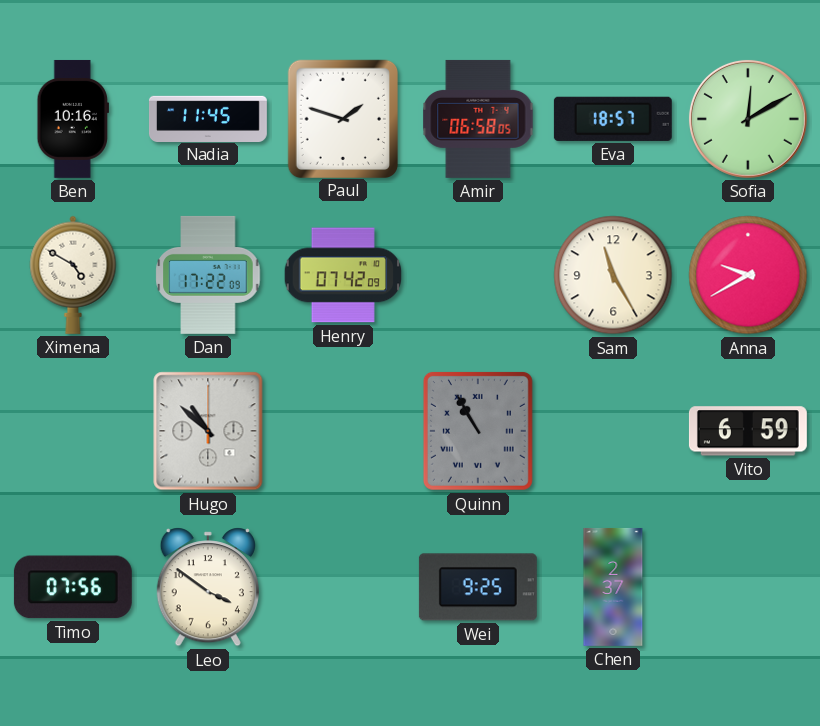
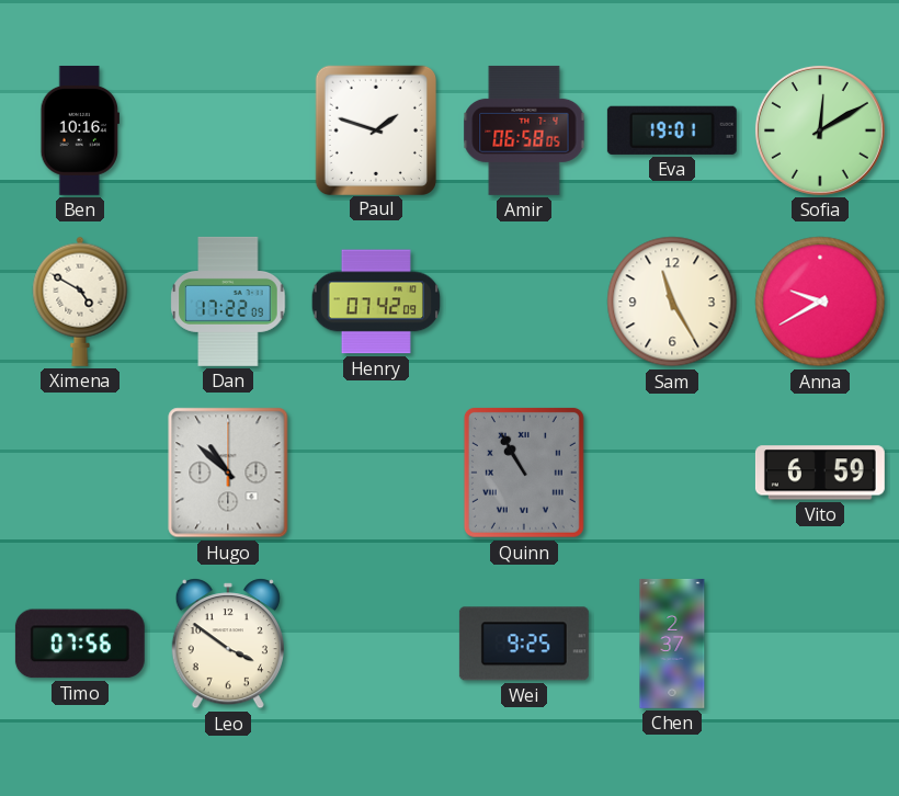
Nadia: 11:45 -> none (208, 118)
Eva: 18:57 -> 19:01 (672, 130)
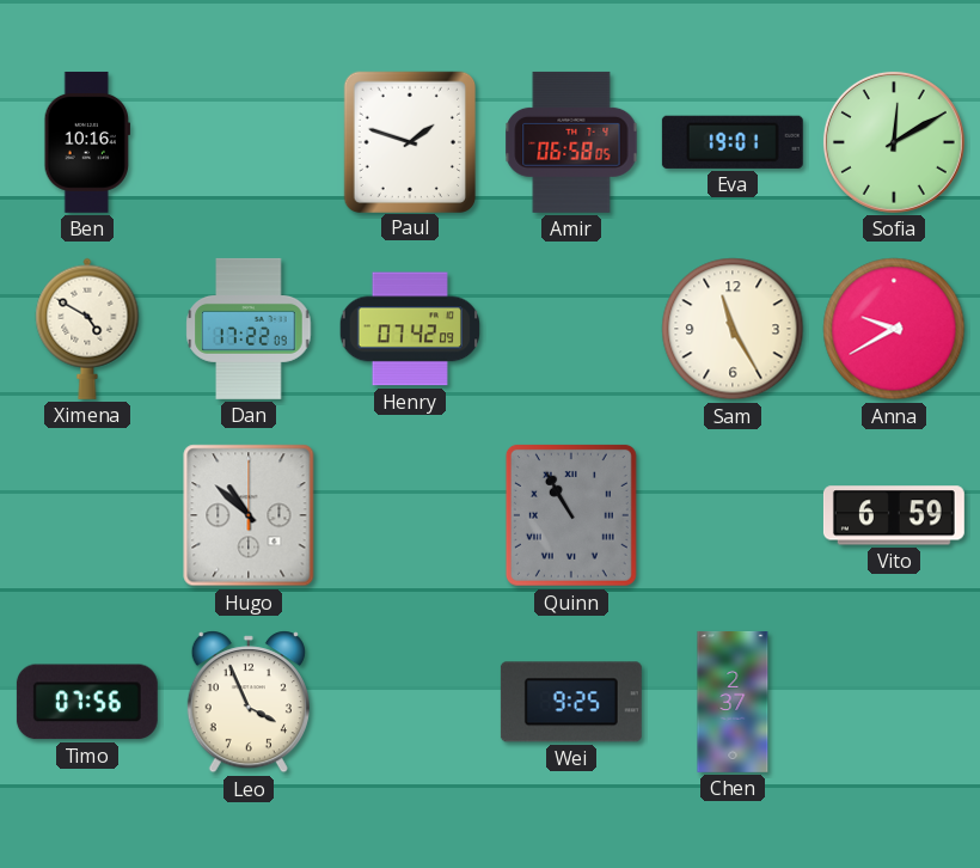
Leo: 3:51 -> 3:56 (249, 702)
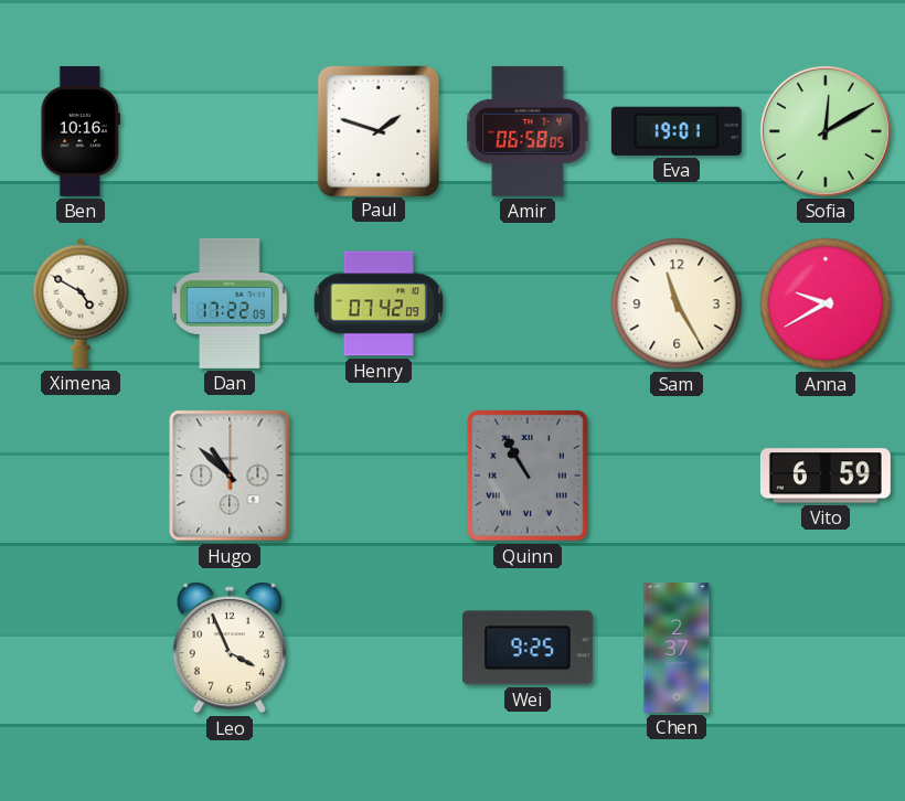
Timo: 07:56 -> none (87, 702)
